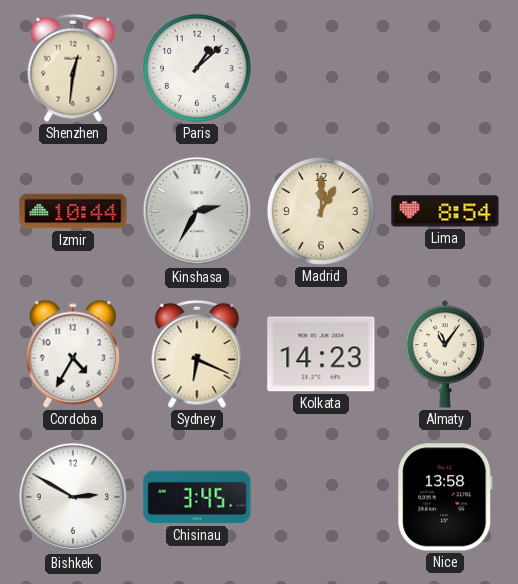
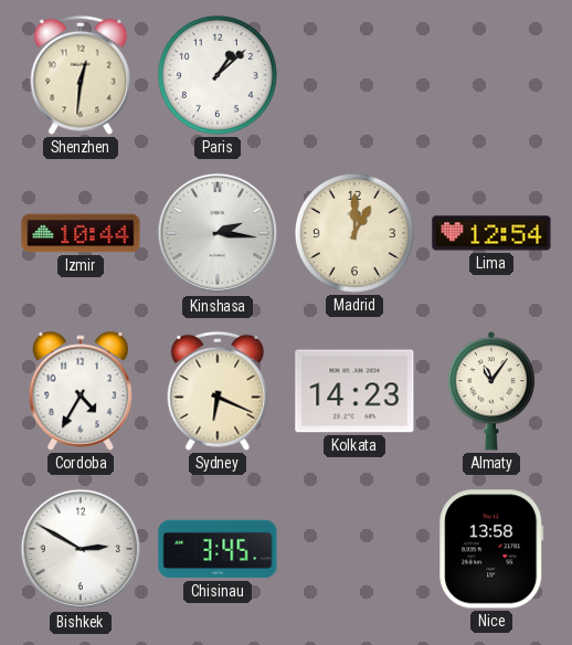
Kinshasa: 2:35 -> 2:16 (218, 233)
Lima: 8:54 -> 12:54 (491, 233)
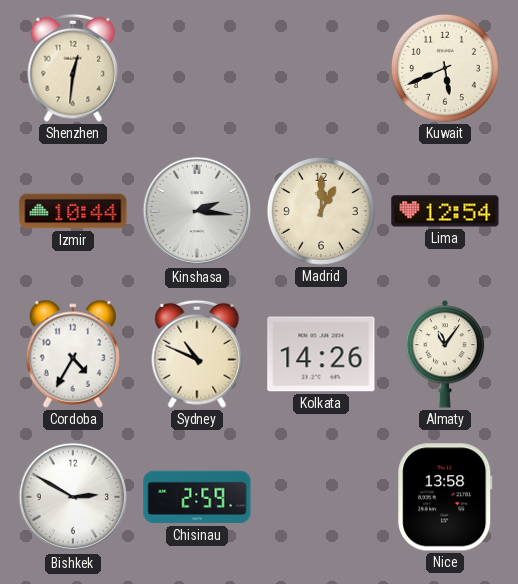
Paris: 1:08 -> none (218, 75)
Kuwait: none -> 5:41 (445, 68)
Sydney: 6:19 -> 10:49 (197, 354)
Kolkata: 14:23 -> 14:26 (321, 354)
Chisinau: 3:45 -> 2:59 (197, 497)
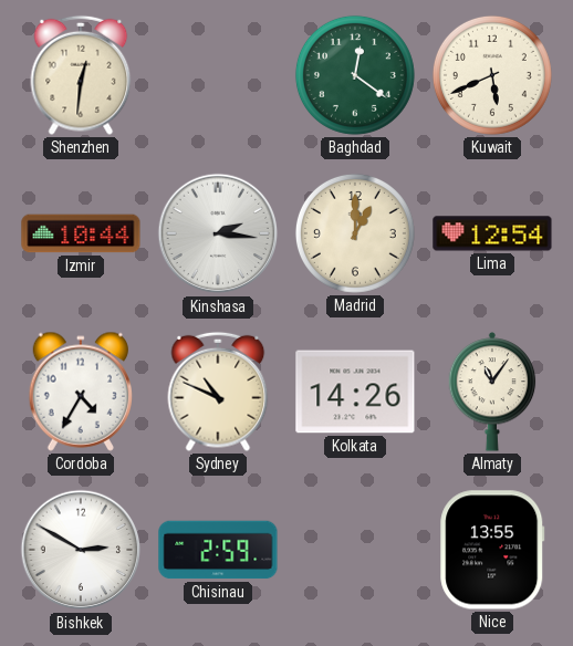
Baghdad: none -> 12:21 (355, 75)
Nice: 13:58 -> 13:55 (492, 550)
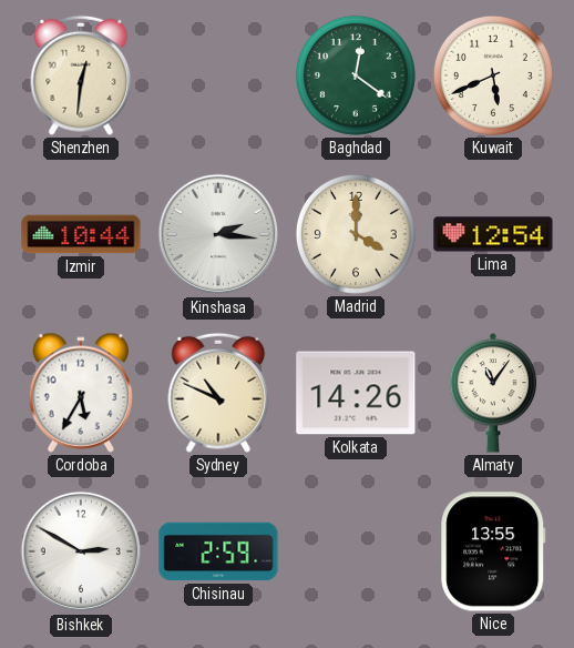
Madrid: 1:00 -> 4:00 (356, 234)
Cordoba: 4:35 -> 5:35 (80, 393)
